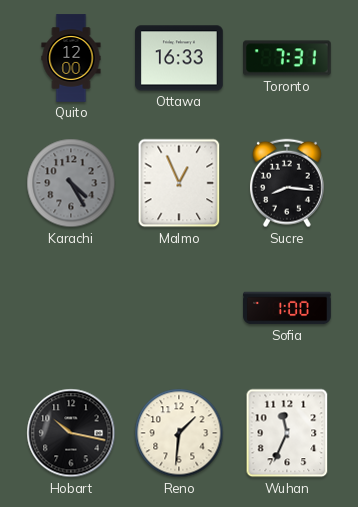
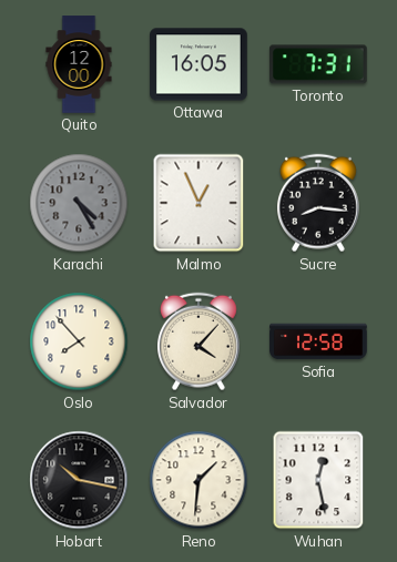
Ottawa: 16:33 -> 16:05 (198, 64)
Oslo: none -> 7:53 (79, 341)
Salvador: none -> 4:07 (198, 341)
Sofia: 1:00 -> 12:58 (318, 341)
Wuhan: 11:34 -> 12:28 (318, 480)
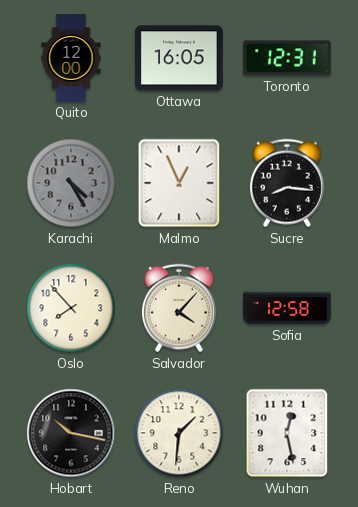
Toronto: 7:31 -> 12:31 (288, 58)
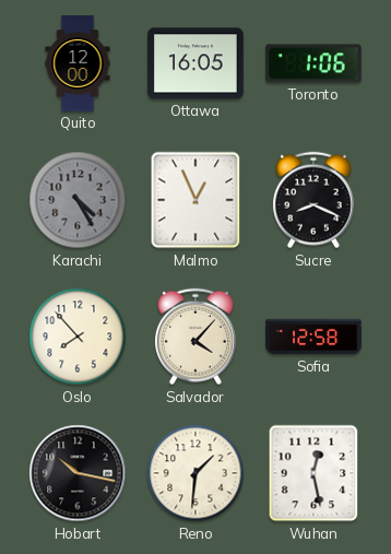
Toronto: 12:31 -> 1:06 (315, 63)
Sucre: 8:16 -> 8:19 (313, 200)
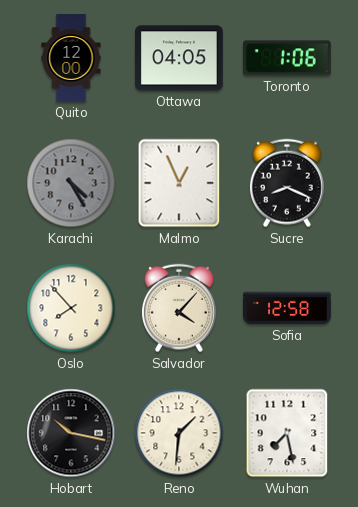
Ottawa: 16:05 -> 04:05 (179, 58)
Wuhan: 12:28 -> 7:28 (287, 433)
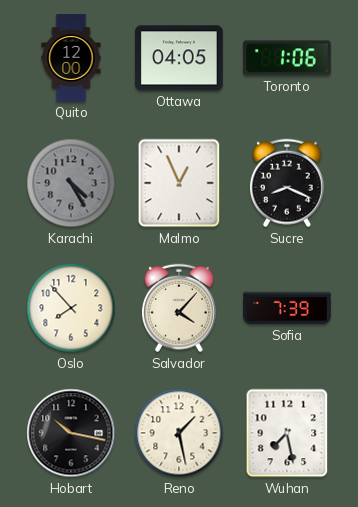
Sofia: 12:58 -> 7:39 (287, 308)
Reno: 1:31 -> 1:28 (179, 433)
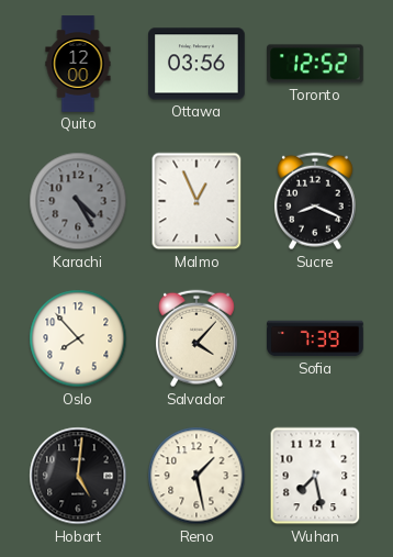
Ottawa: 04:05 -> 03:56 (196, 64)
Toronto: 1:06 -> 12:52 (316, 64)
Hobart: 10:17 -> 5:01 (78, 476)
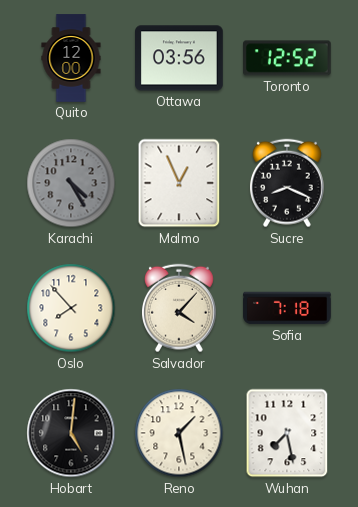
Sofia: 7:39 -> 7:18 (287, 308)
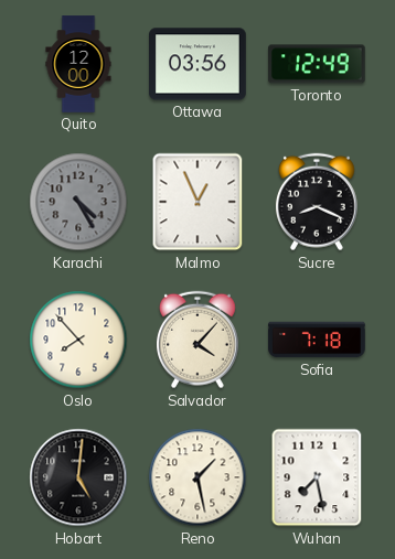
Toronto: 12:52 -> 12:49 (318, 64)
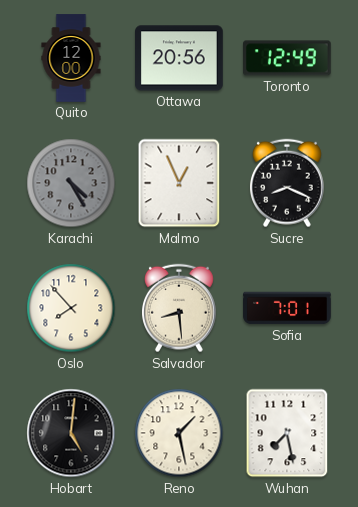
Ottawa: 03:56 -> 20:56 (179, 58)
Salvador: 4:07 -> 8:29 (179, 308)
Sofia: 7:18 -> 7:01 (287, 308)
